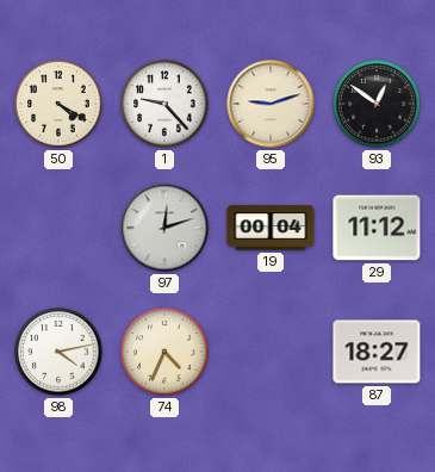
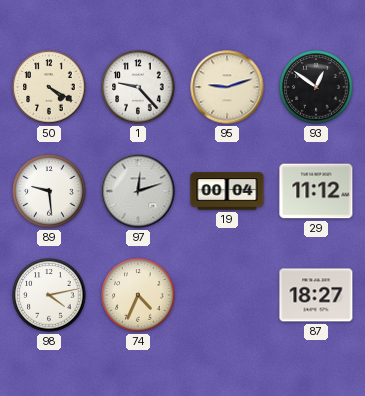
89: none -> 9:29 (49, 191)
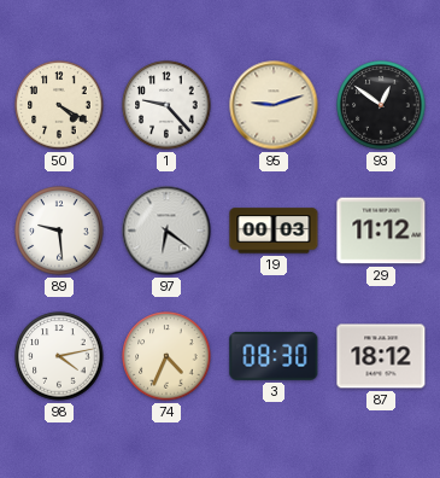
97: 12:12 -> 6:21 (166, 231)
19: 00:04 -> 00:03 (274, 231)
3: none -> 08:30 (274, 356)
87: 18:27 -> 18:12 (381, 356)
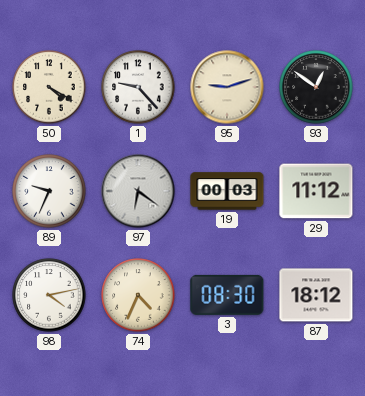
89: 9:29 -> 9:34 (49, 191)
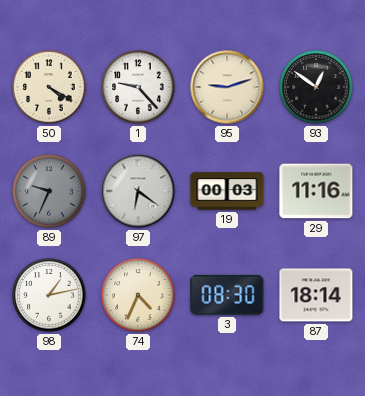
89 dial: white -> grey (49, 191)
29: 11:12 -> 11:16 (316, 191)
98: 4:13 -> 1:13 (49, 295)
87: 18:12 -> 18:14 (316, 295)
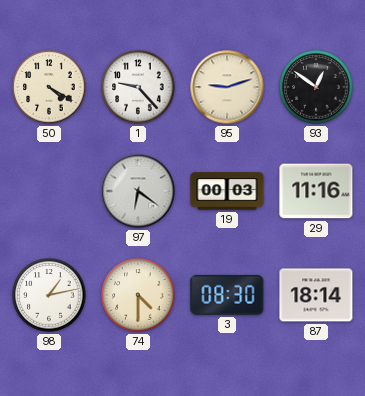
89: 9:34 -> none (49, 191)
74: 4:34 -> 4:30 (138, 295)
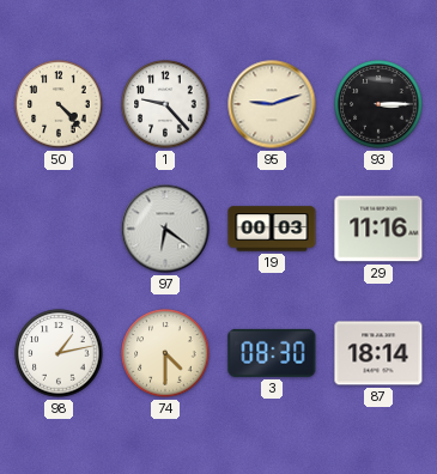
50: 4:20 -> 4:23 (59, 104)
93: 12:51 -> 3:15 (378, 104)
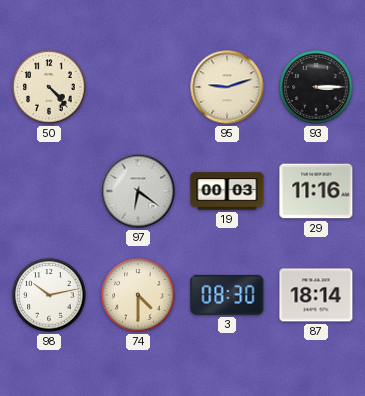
1: 9:23 -> none (165, 104)
98: 1:13 -> 10:13 (49, 295)
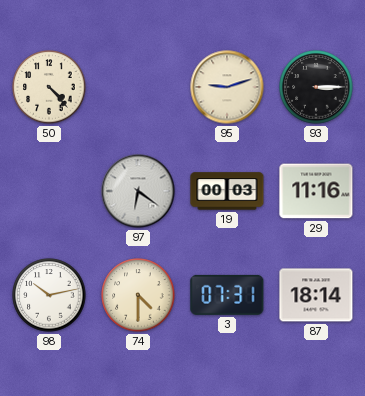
3: 08:30 -> 07:31 (227, 295)
